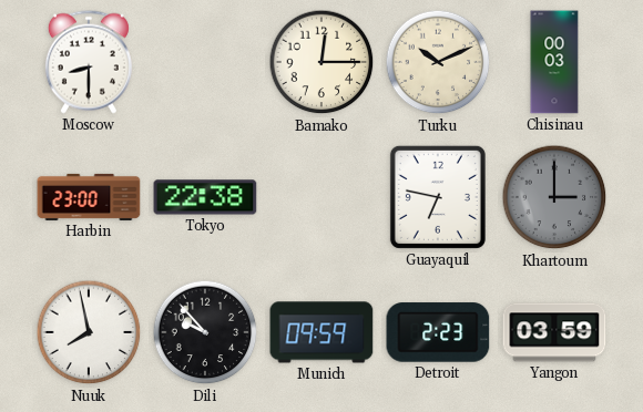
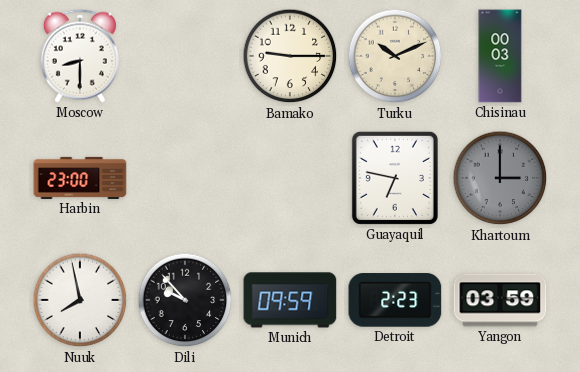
Bamako: 12:15 -> 9:15 (290, 56)
Tokyo: 22:38 -> none (205, 197)
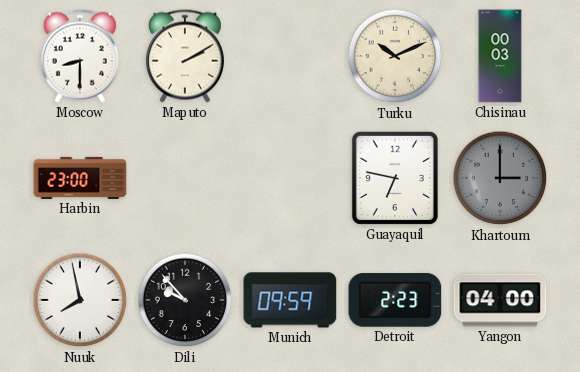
Maputo: none -> 2:10 (185, 56)
Bamako: 9:15 -> none (290, 56)
Yangon: 03:59 -> 04:00 (500, 300)
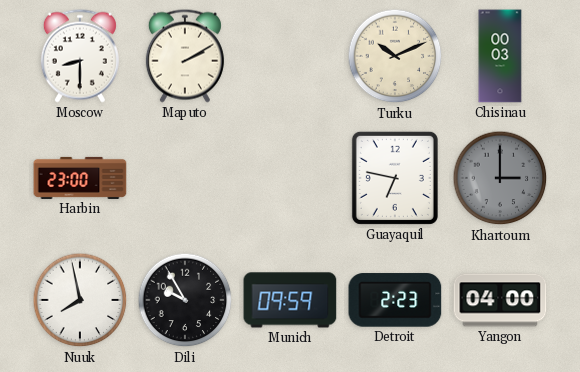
Dili: 9:53 -> 9:55 (185, 300)
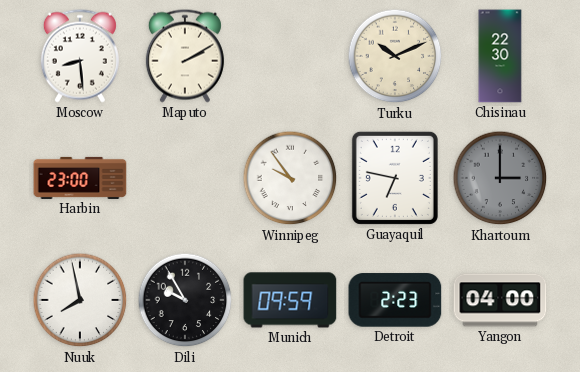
Moscow: 8:30 -> 8:29 (80, 56)
Chisinau: 00:03 -> 22:30 (500, 56)
Winnipeg: none -> 9:54 (290, 178)
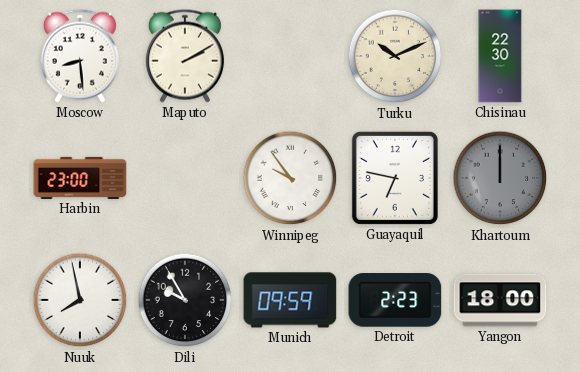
Khartoum: 3:00 -> 12:00 (500, 178)
Yangon: 04:00 -> 18:00 (500, 300)
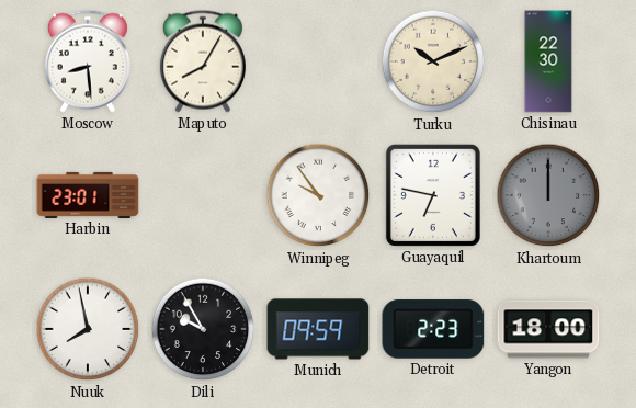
Maputo: 2:10 -> 8:05 (203, 61)
Harbin: 23:00 -> 23:01 (88, 195)
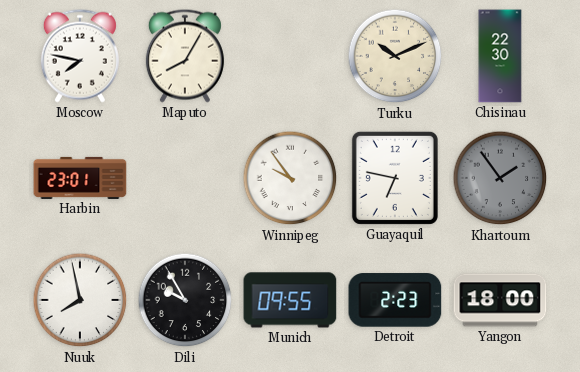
Moscow: 8:29 -> 7:47 (80, 56)
Khartoum: 12:00 -> 1:54 (500, 178)
Munich: 09:59 -> 09:55 (290, 300)
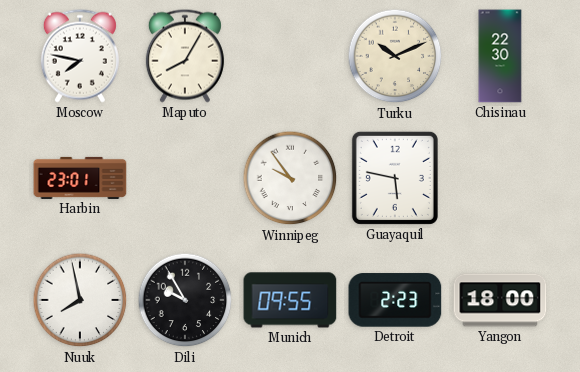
Guayaquil: 6:47 -> 5:47 (395, 178)
Khartoum: 1:54 -> none (500, 178)
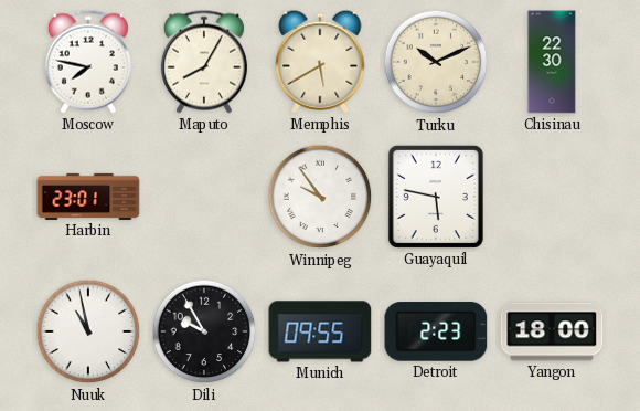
Memphis: none -> 5:40 (320, 62)
Nuuk: 7:58 -> 10:58 (88, 331)
